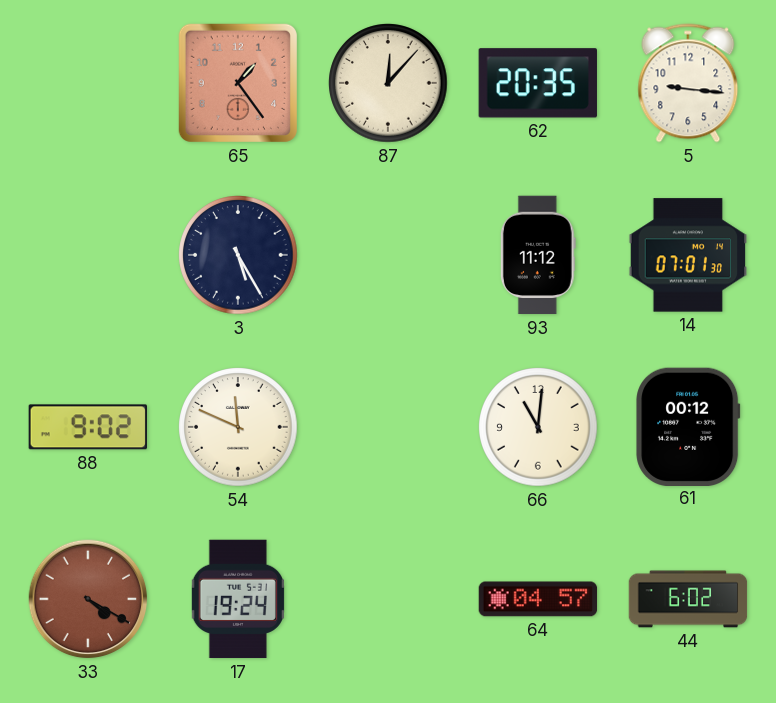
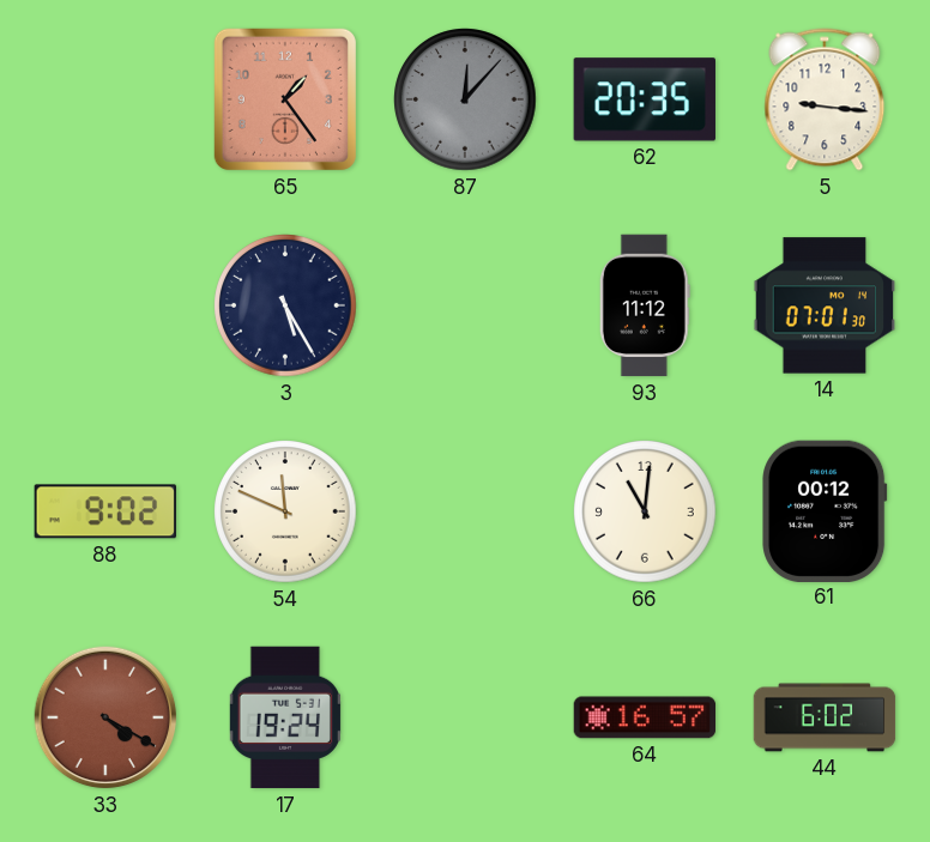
87 dial: cream -> grey (465, 99)
64: 04:57 -> 16:57 (645, 717)
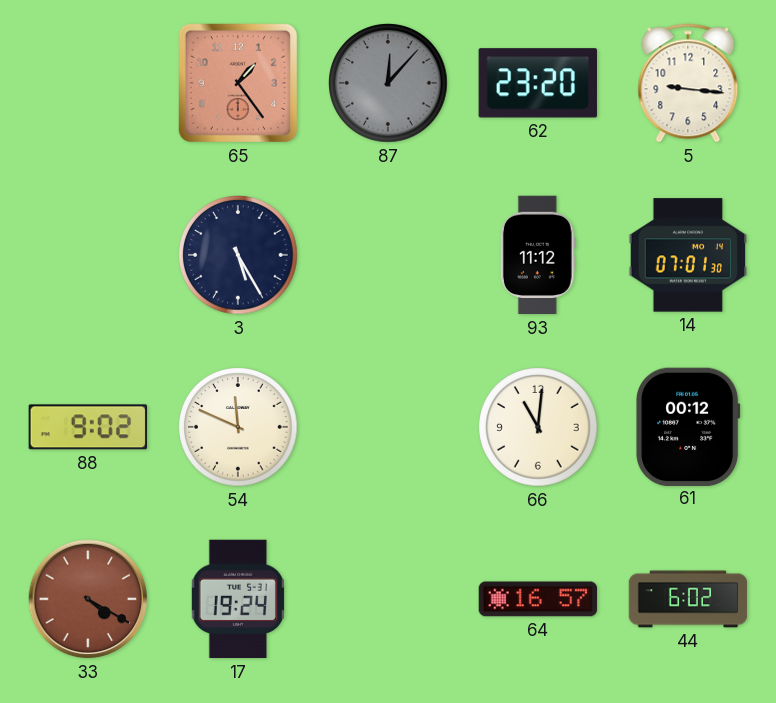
62: 20:35 -> 23:20 (538, 83)
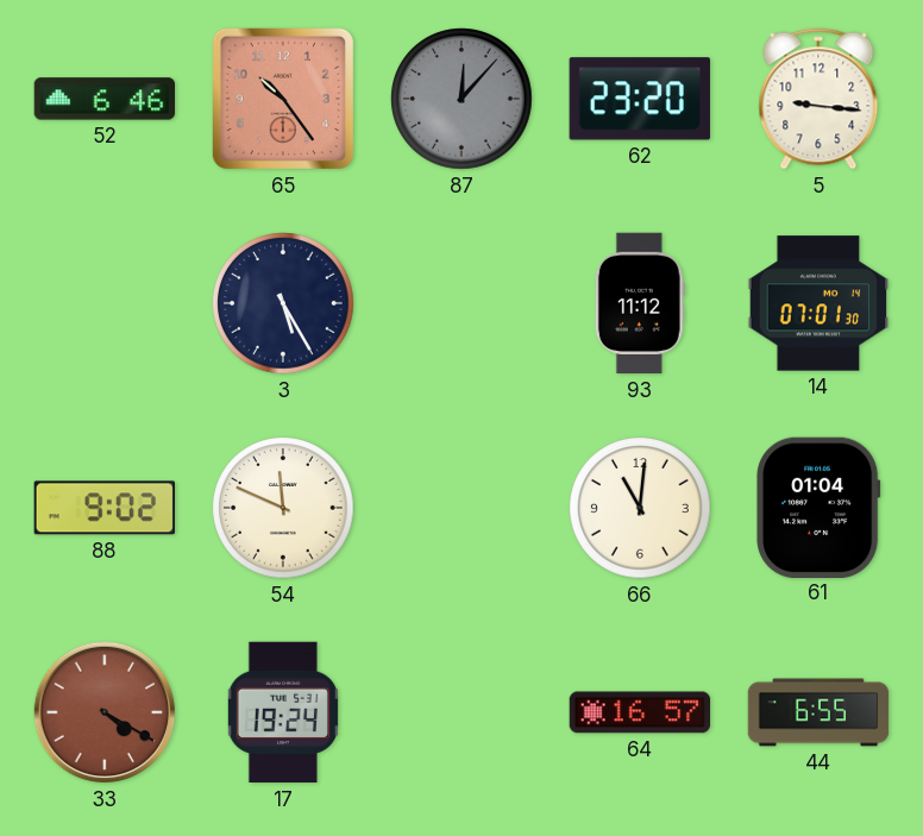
52: none -> 6:46 (105, 99)
65: 1:24 -> 10:24 (283, 99)
61: 00:12 -> 01:04 (818, 507)
44: 6:02 -> 6:55 (818, 712)
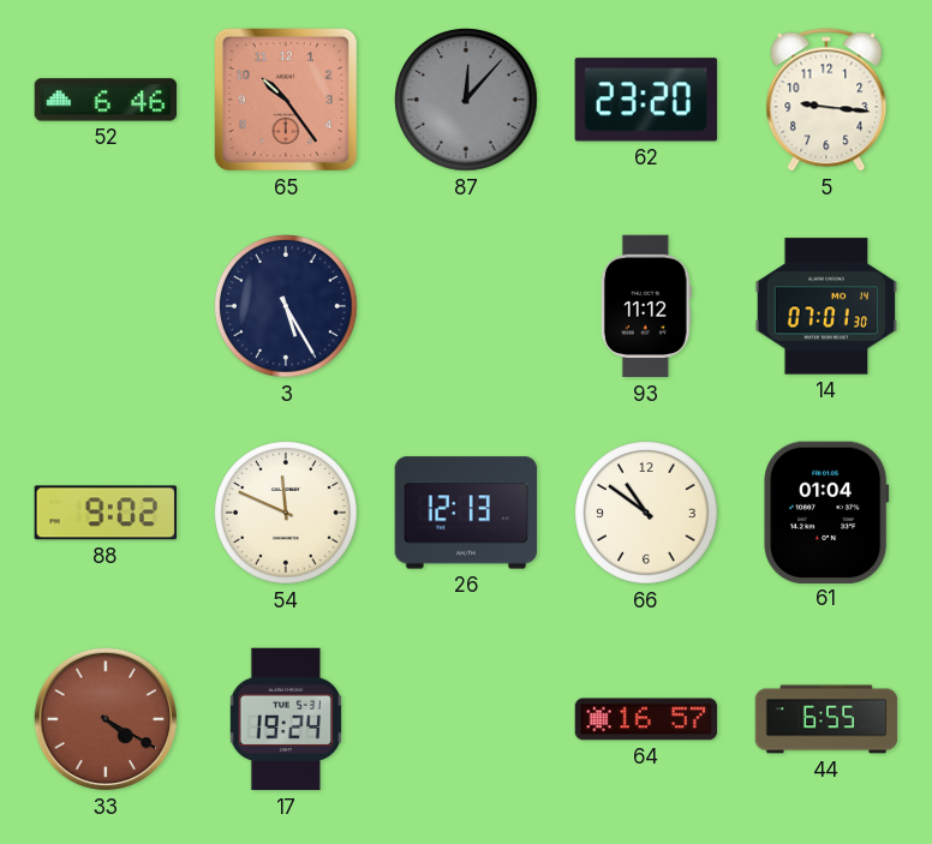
26: none -> 12:13 (465, 513)
66: 11:01 -> 10:51 (646, 513)
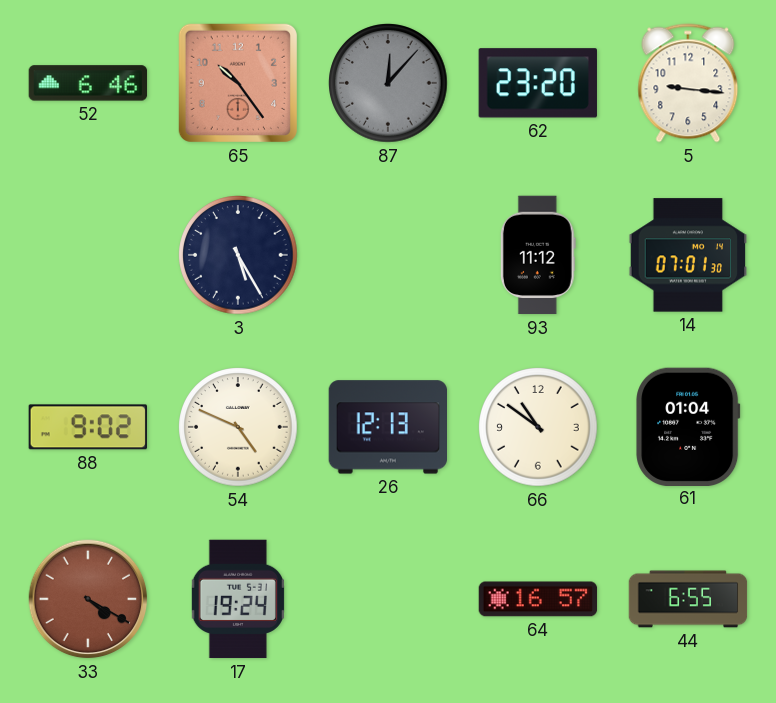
54: 11:49 -> 4:49 (238, 427)
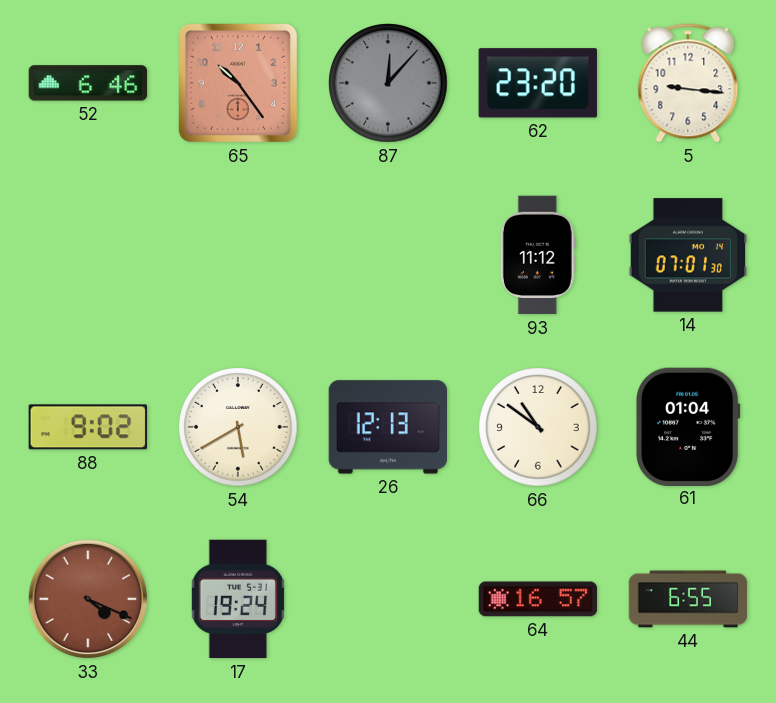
3: 5:25 -> none (238, 255)
54: 4:49 -> 5:40 (238, 427)
33: 4:20 -> 4:19 (88, 599)
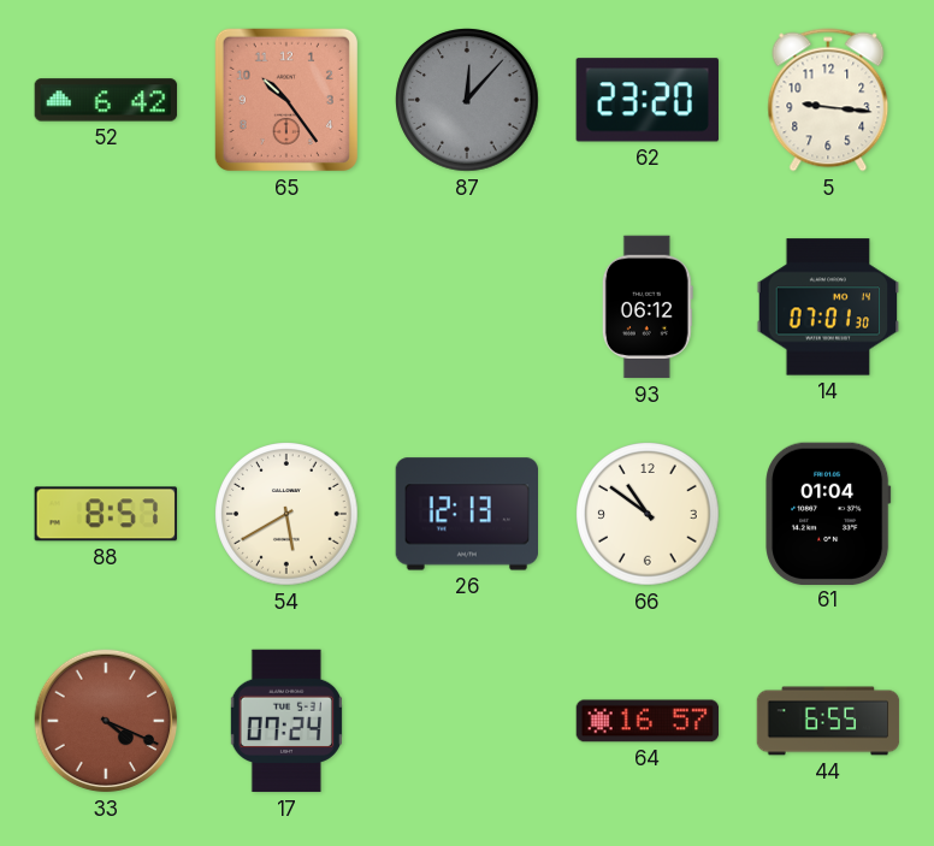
52: 6:46 -> 6:42 (106, 100)
93: 11:12 -> 06:12 (648, 307)
88: 9:02 -> 8:57 (105, 514)
17: 19:24 -> 07:24 (286, 721)
